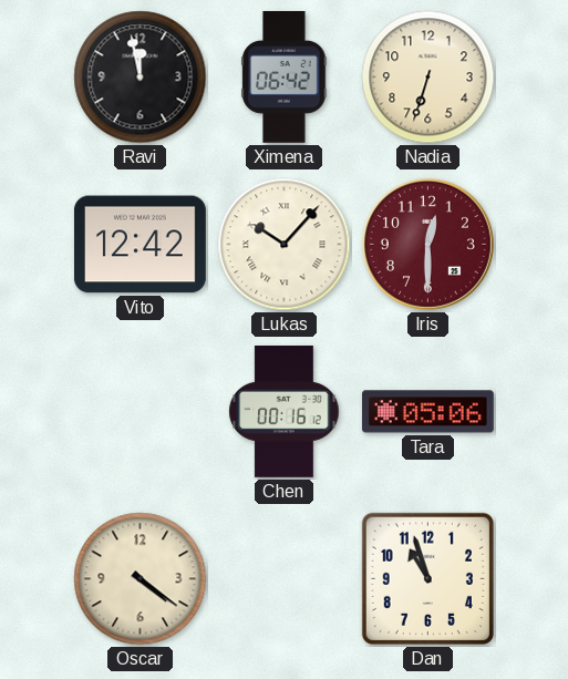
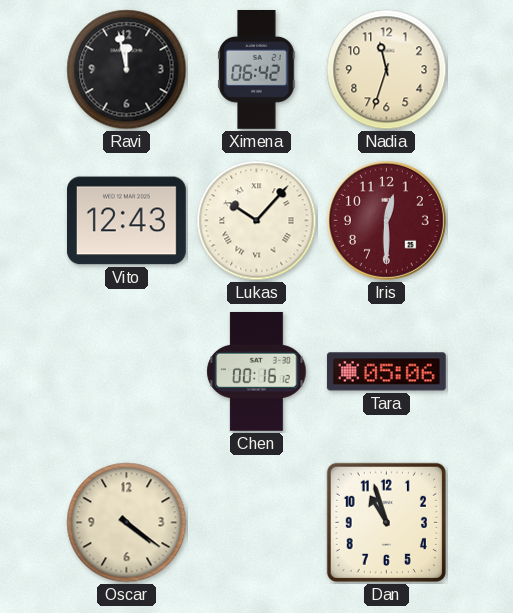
Nadia: 6:33 -> 11:33 (387, 70)
Vito: 12:42 -> 12:43 (126, 221)
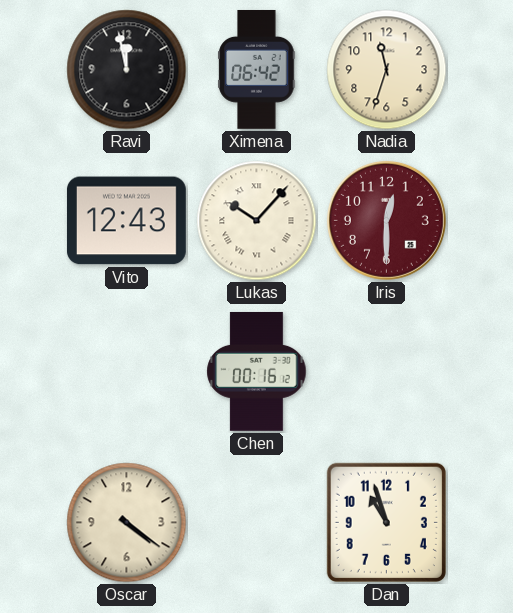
Tara: 05:06 -> none (386, 372)
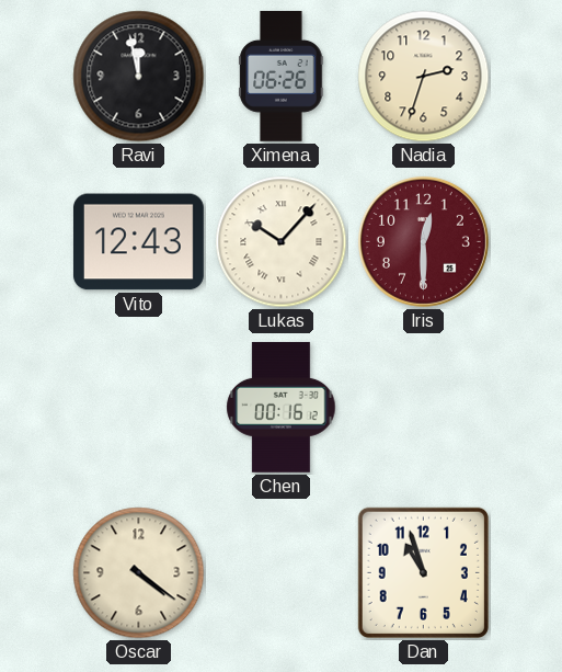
Ximena: 06:42 -> 06:26 (282, 76)
Nadia: 11:33 -> 2:33 (424, 77)
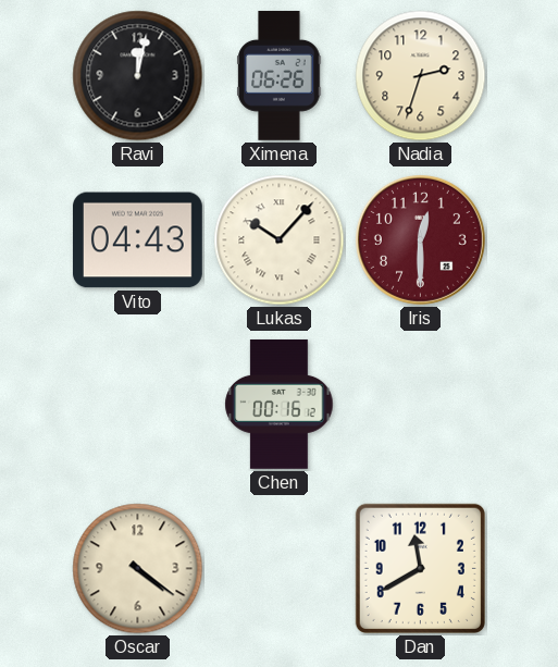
Ravi: 11:58 -> 12:02 (138, 76)
Vito: 12:43 -> 04:43 (137, 240)
Dan: 10:57 -> 11:40 (420, 568)
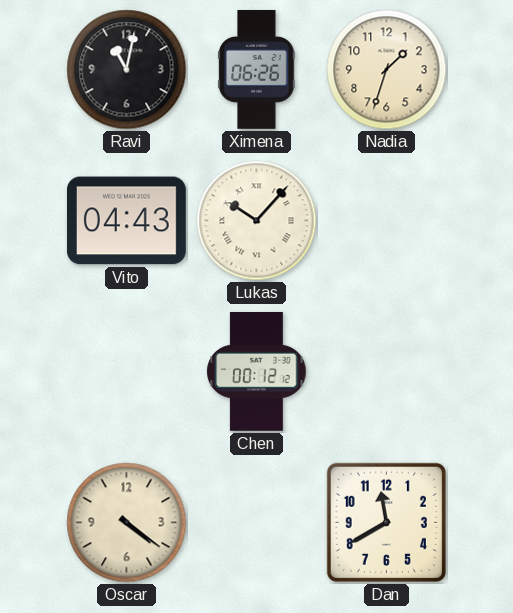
Ravi: 12:02 -> 11:02 (127, 70)
Nadia: 2:33 -> 1:33 (387, 70)
Iris: 12:30 -> none (420, 239)
Chen: 00:16 -> 00:12 (257, 371)
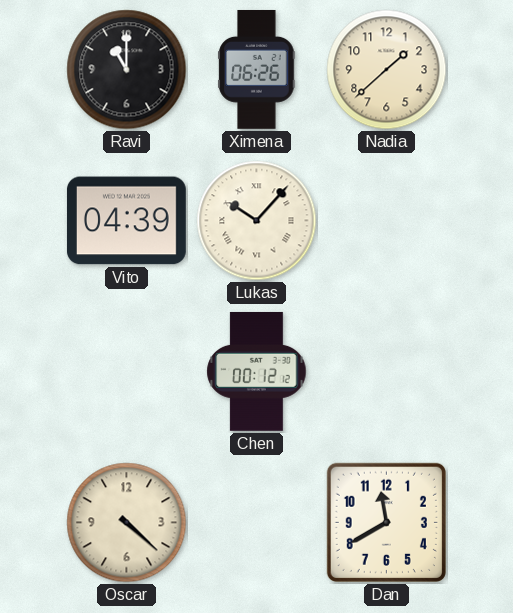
Ravi: 11:02 -> 11:00 (127, 70)
Nadia: 1:33 -> 1:38 (387, 70)
Vito: 04:43 -> 04:39 (126, 221)
Oscar: 4:21 -> 4:22 (127, 523)
